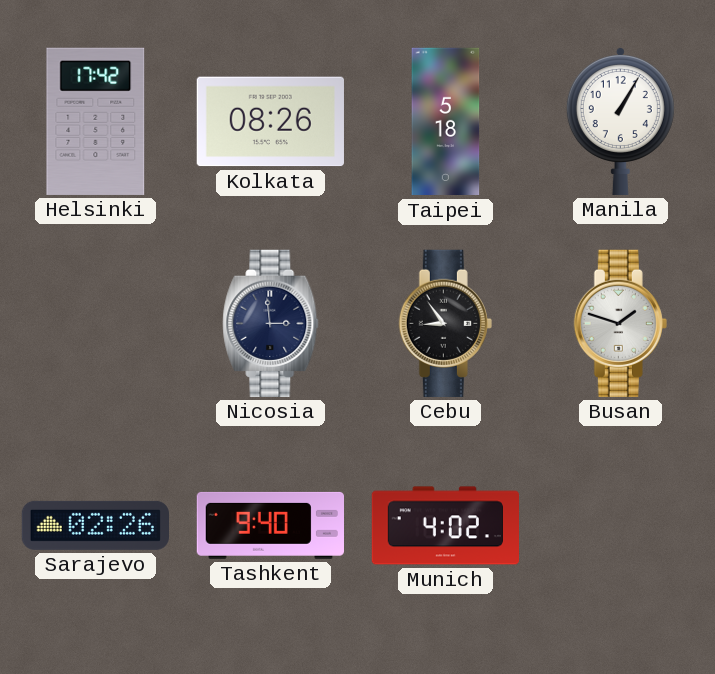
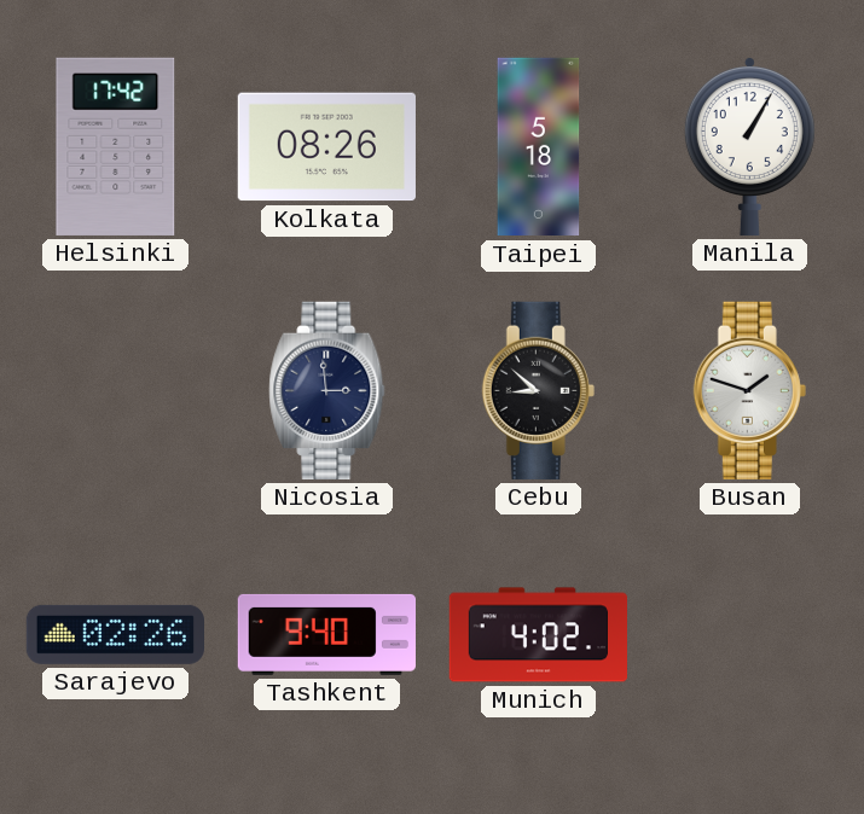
Cebu: 8:54 -> 8:52 (538, 390)
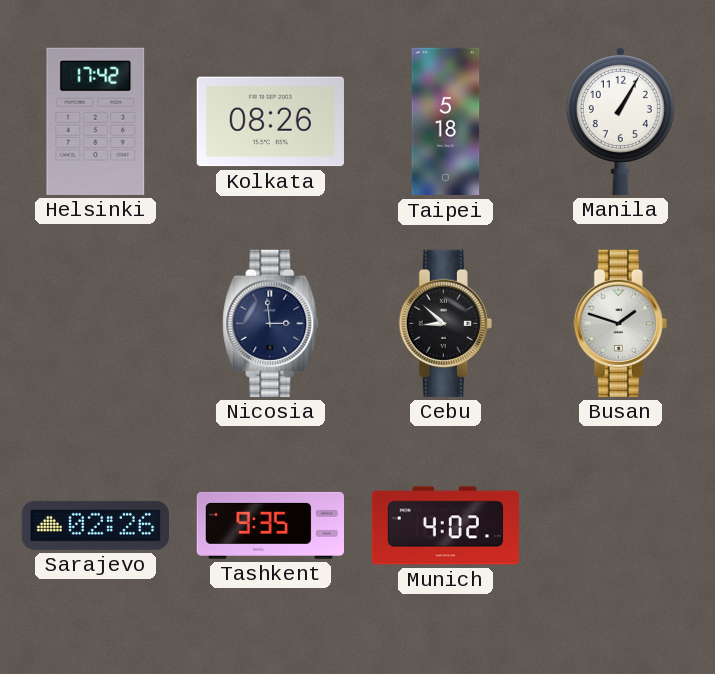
Tashkent: 9:40 -> 9:35 (270, 525)
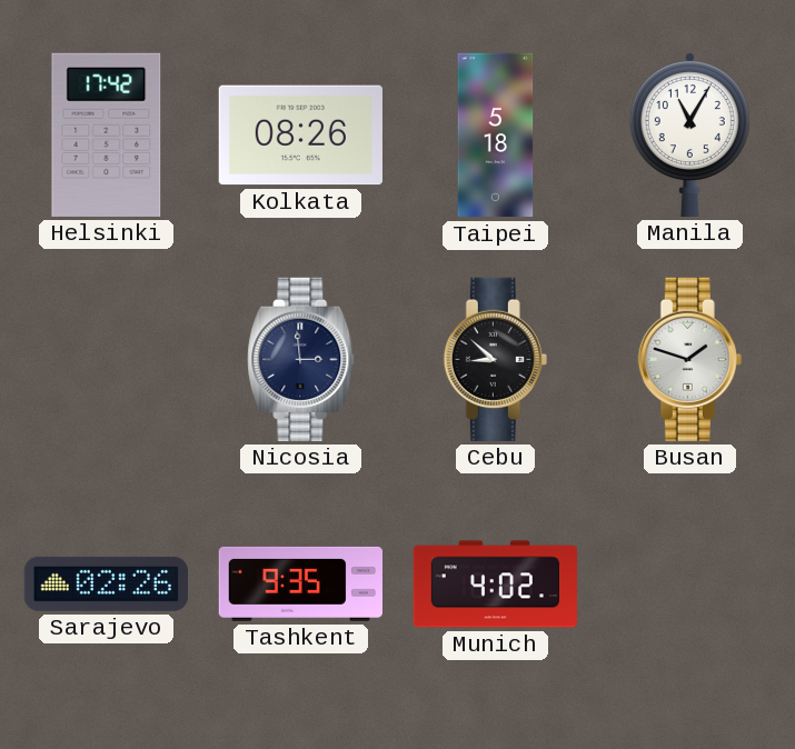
Manila: 1:05 -> 11:05 (689, 134)
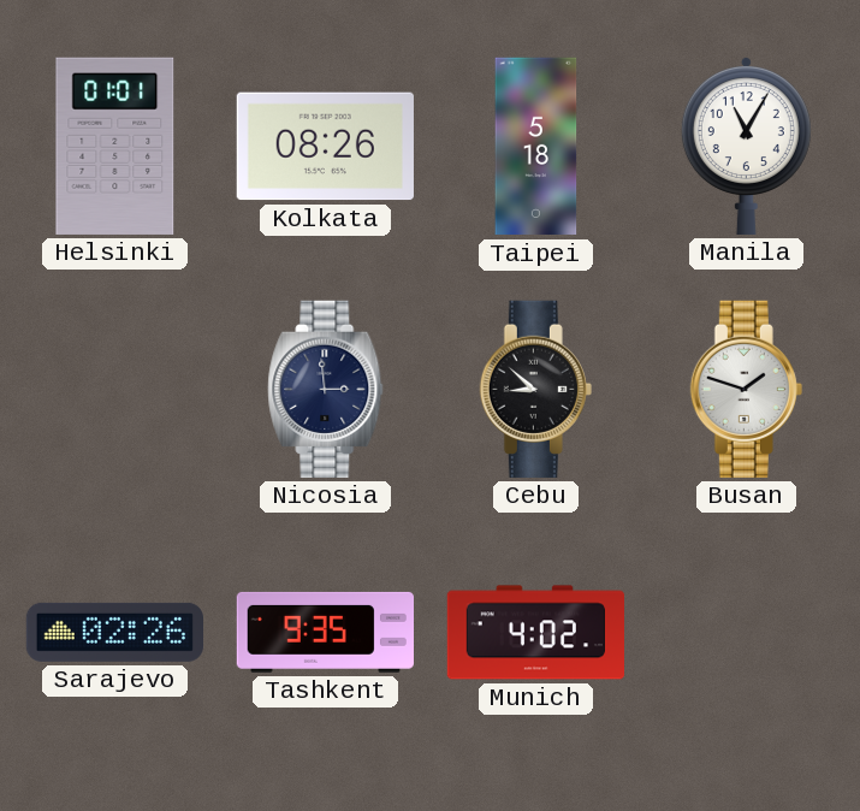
Helsinki: 17:42 -> 01:01 (115, 146)
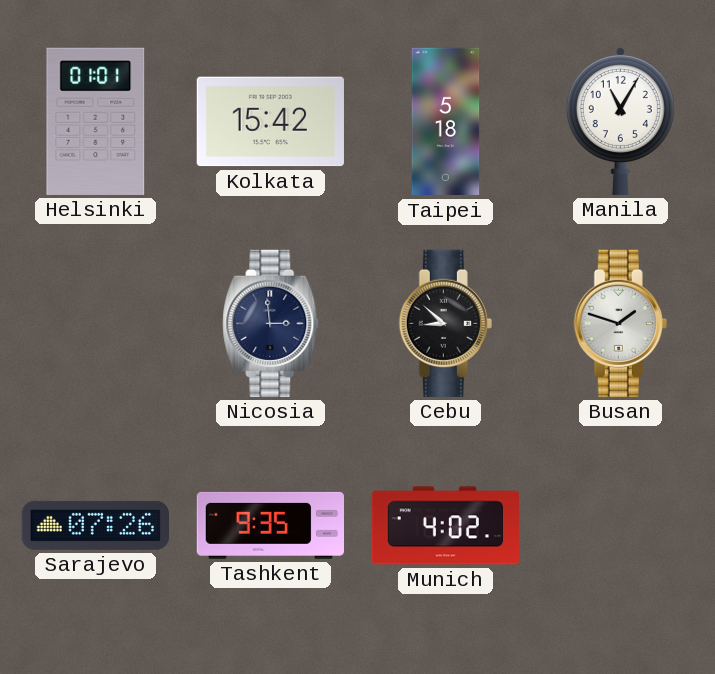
Kolkata: 08:26 -> 15:42 (270, 122)
Sarajevo: 02:26 -> 07:26 (95, 525)
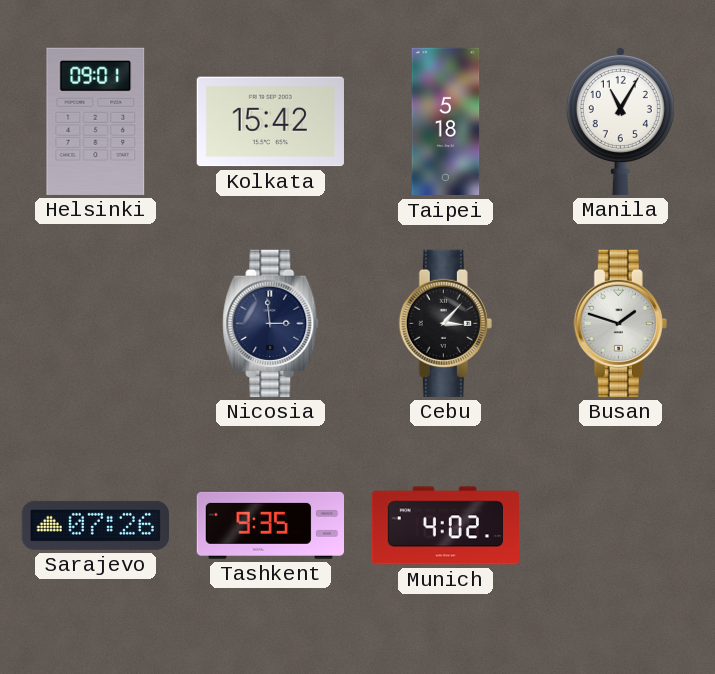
Helsinki: 01:01 -> 09:01 (96, 121)
Cebu: 8:52 -> 3:07 (445, 323)
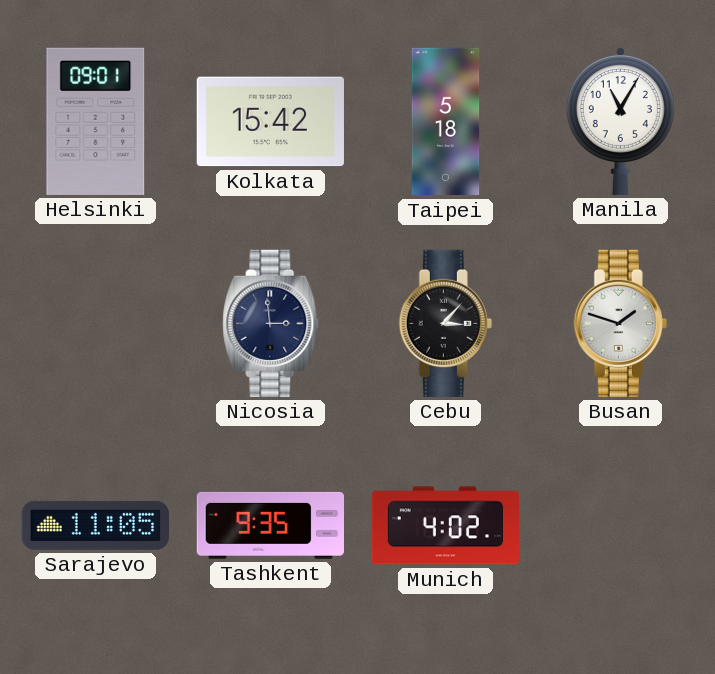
Sarajevo: 07:26 -> 11:05 (95, 525)
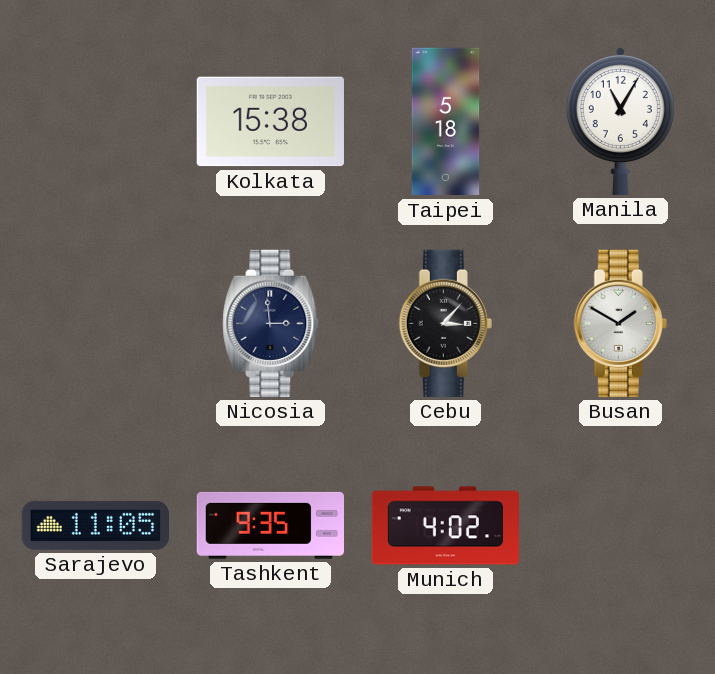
Helsinki: 09:01 -> none (96, 121)
Kolkata: 15:42 -> 15:38 (270, 122)
Busan: 1:48 -> 1:50 (620, 323)
